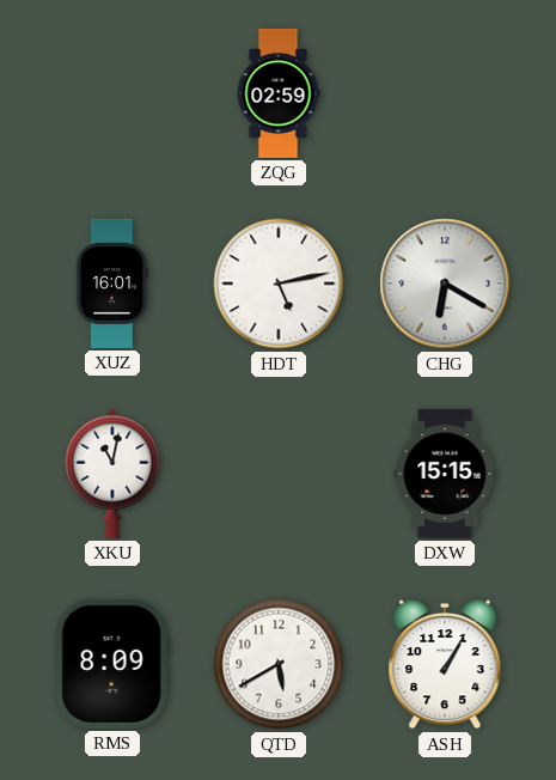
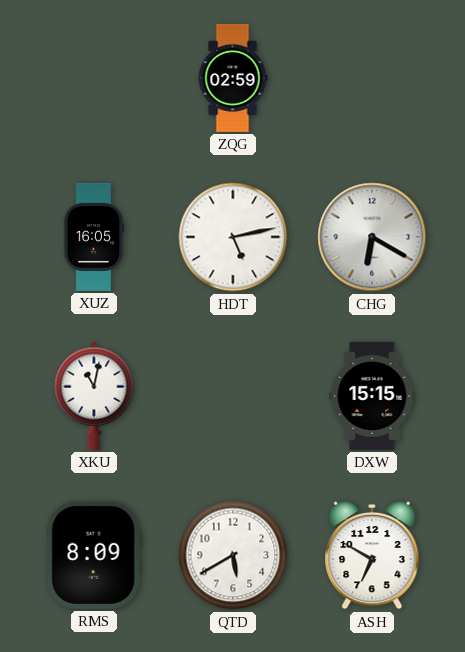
XUZ: 16:01 -> 16:05 (94, 237)
ASH: 1:05 -> 6:50 (372, 555)
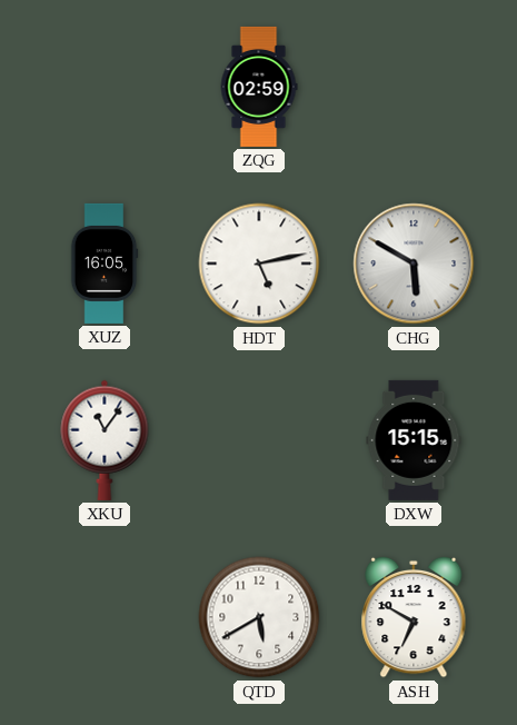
CHG: 6:20 -> 5:50 (414, 264)
XKU: 11:02 -> 11:06 (105, 440)
RMS: 8:09 -> none (94, 555)
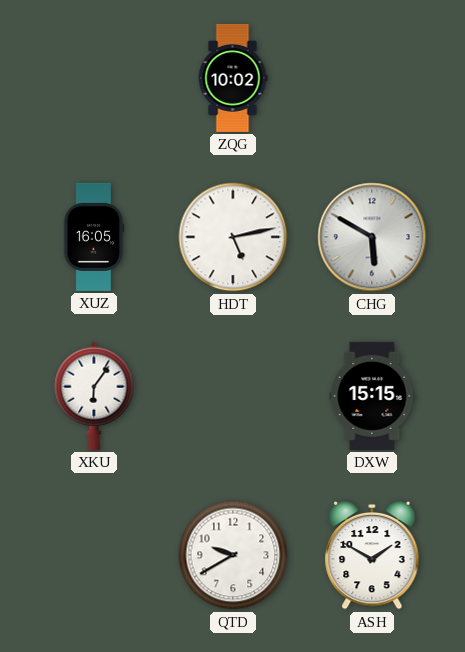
ZQG: 02:59 -> 10:02 (233, 78)
XKU: 11:06 -> 6:06 (94, 396)
QTD: 5:40 -> 9:40 (233, 555)
ASH: 6:50 -> 1:50 (372, 555)
